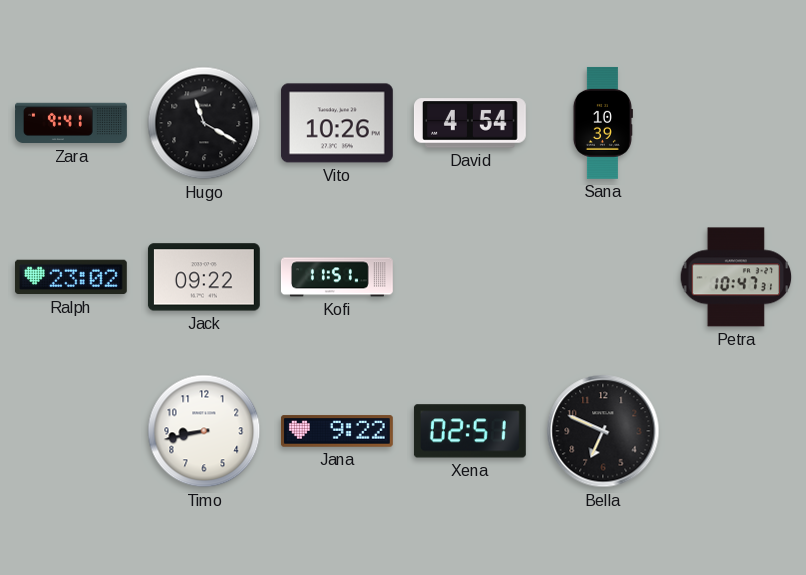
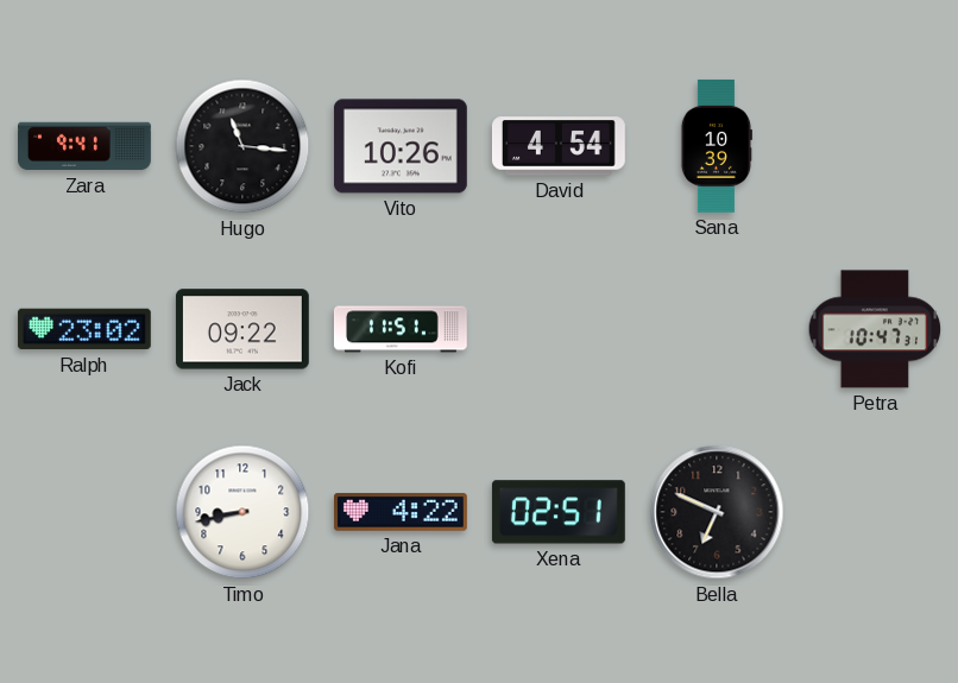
Hugo: 11:20 -> 11:16 (242, 146)
Jana: 9:22 -> 4:22 (401, 512)
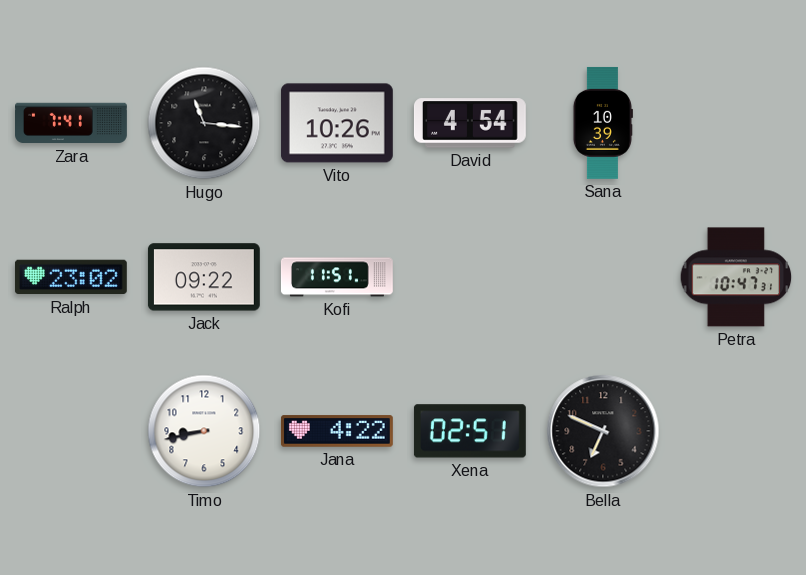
Zara: 9:41 -> 7:41 (72, 123)
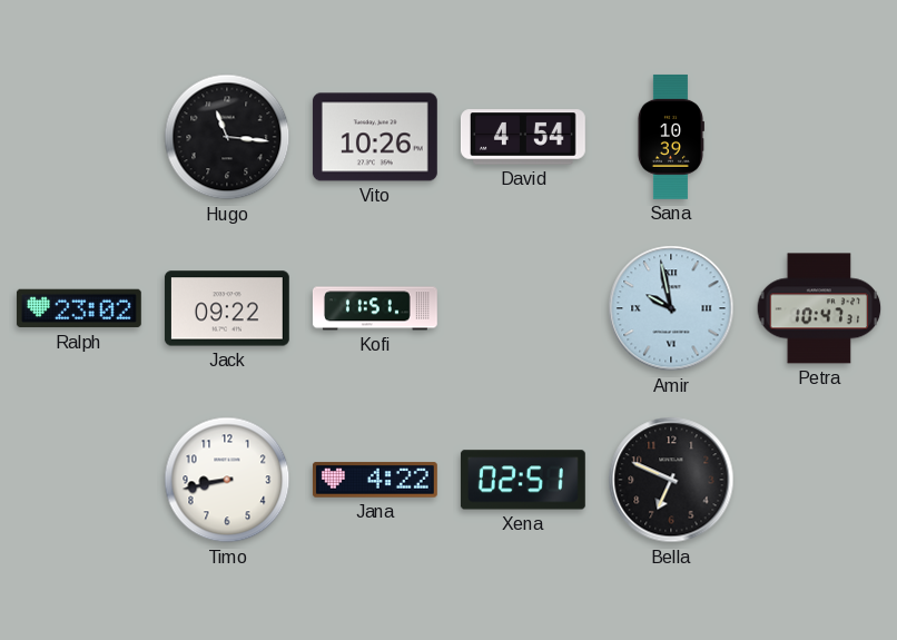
Zara: 7:41 -> none (72, 123)
Amir: none -> 9:58 (671, 308)
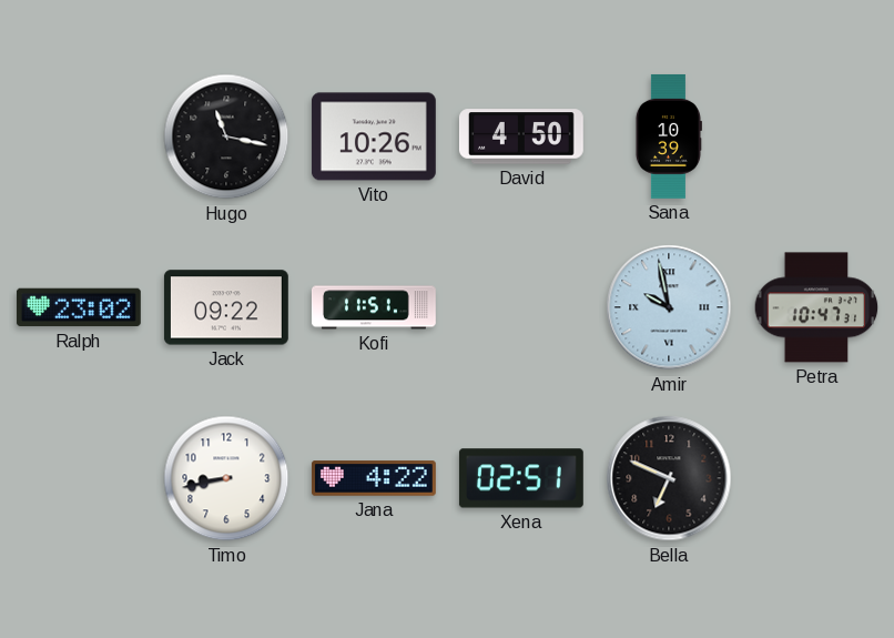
Hugo: 11:16 -> 11:17 (226, 136)
David: 4:54 -> 4:50 (521, 136)
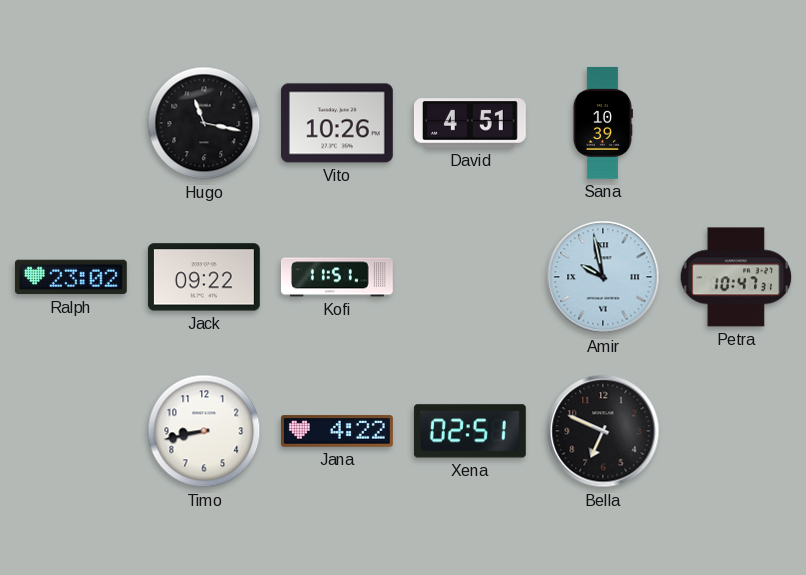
David: 4:50 -> 4:51 (470, 123)
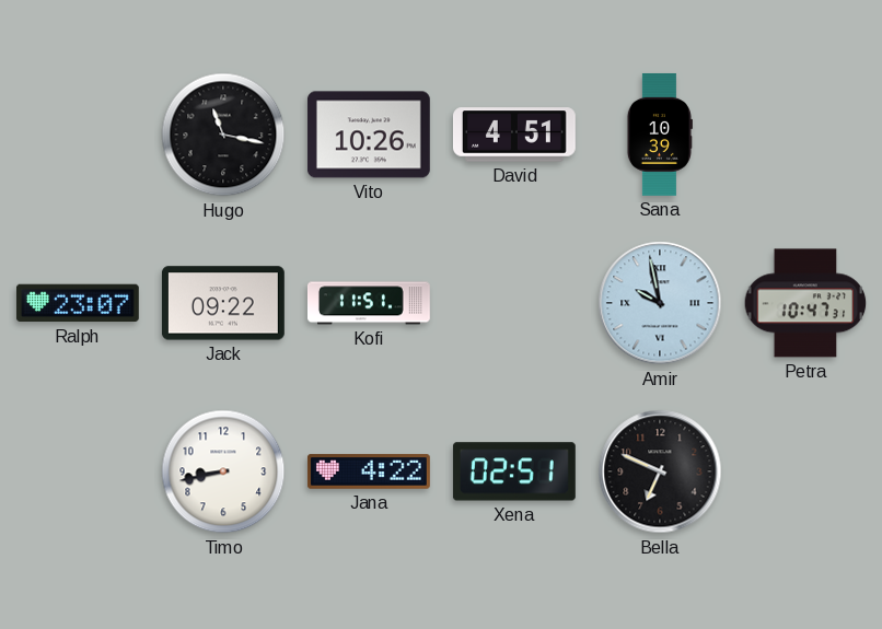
Ralph: 23:02 -> 23:07 (78, 303)
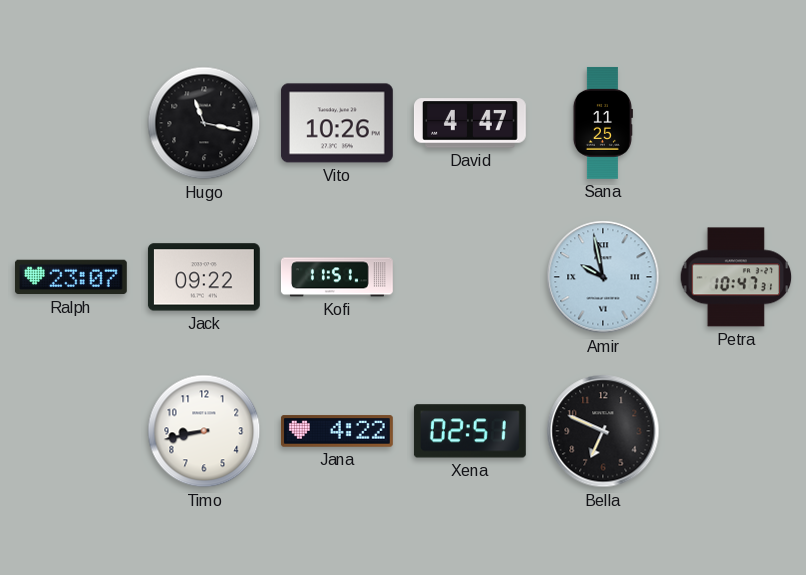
David: 4:51 -> 4:47 (470, 123)
Sana: 10:39 -> 11:25 (602, 123)
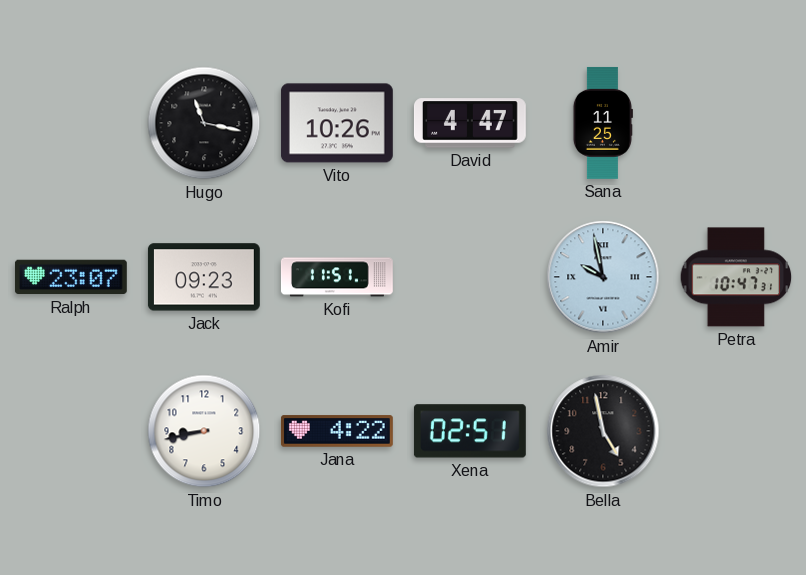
Jack: 09:22 -> 09:23 (204, 277)
Bella: 6:49 -> 4:58 (603, 431)
